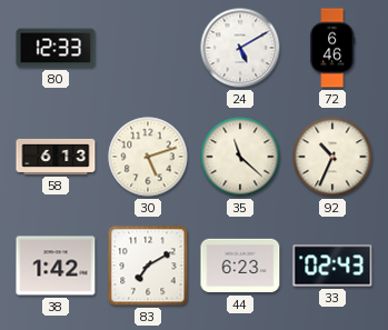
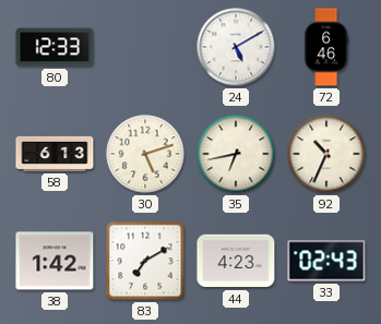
35: 11:22 -> 6:43 (236, 154)
44: 6:23 -> 4:23 (236, 261)
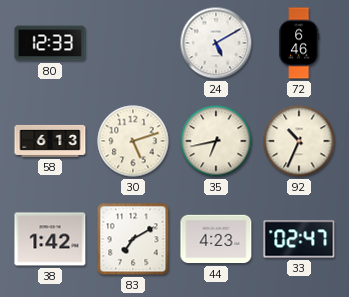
33: 02:43 -> 02:47 (299, 239)
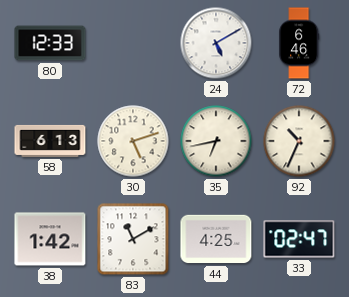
83: 7:10 -> 11:10 (133, 239)
44: 4:23 -> 4:25 (216, 239)
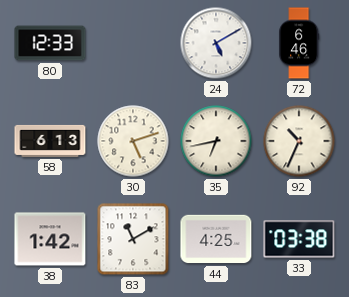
33: 02:47 -> 03:38 (299, 239)
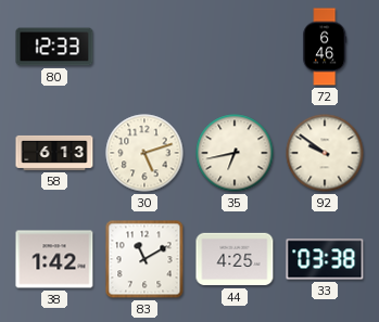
24: 5:10 -> none (216, 43)
92: 10:34 -> 9:51 (325, 153)
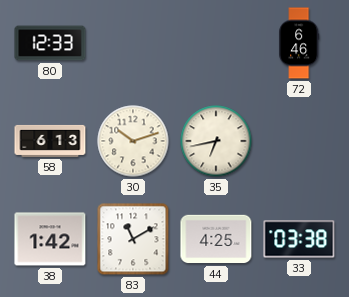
30: 5:12 -> 10:12 (133, 141)
92: 9:51 -> none (325, 153)
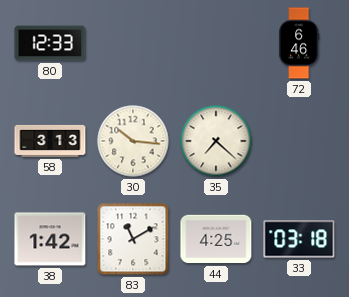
58: 6:13 -> 3:13 (50, 141)
30: 10:12 -> 10:16 (133, 141)
35: 6:43 -> 7:22 (216, 141)
33: 03:38 -> 03:18 (299, 239)
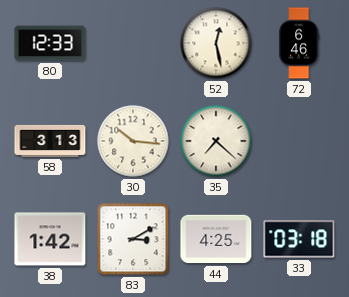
52: none -> 12:28 (216, 43)
83: 11:10 -> 3:10 (133, 239)
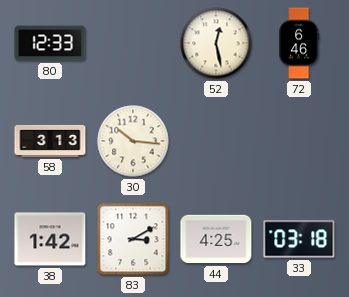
35: 7:22 -> none (216, 141)
